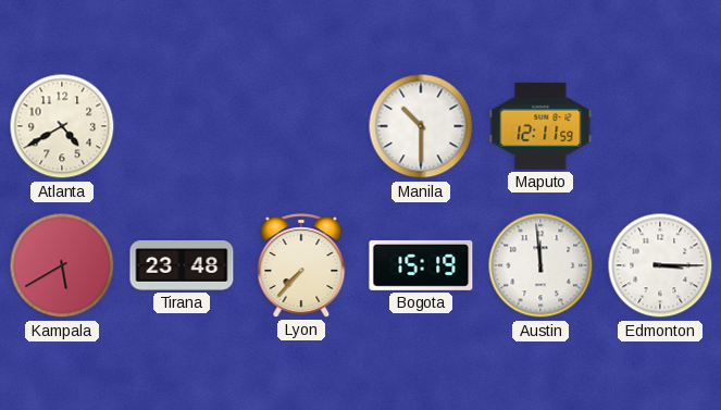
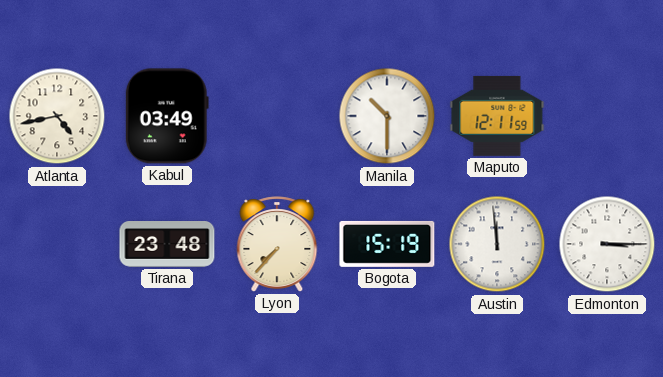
Atlanta: 4:40 -> 4:43 (57, 116)
Kabul: none -> 03:49 (167, 116)
Kampala: 5:40 -> none (62, 265)
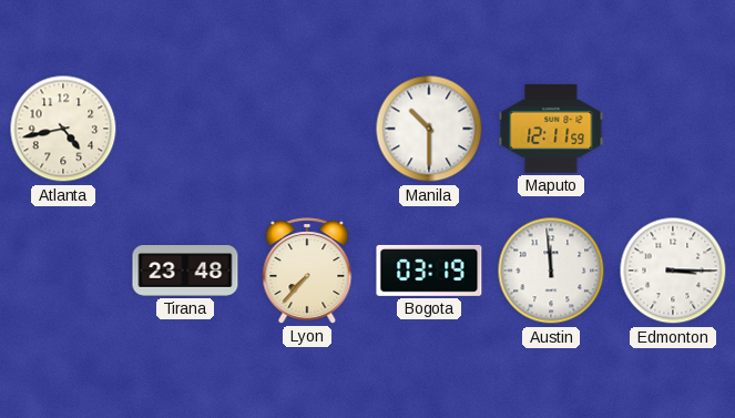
Kabul: 03:49 -> none (167, 116)
Bogota: 15:19 -> 03:19 (429, 271)
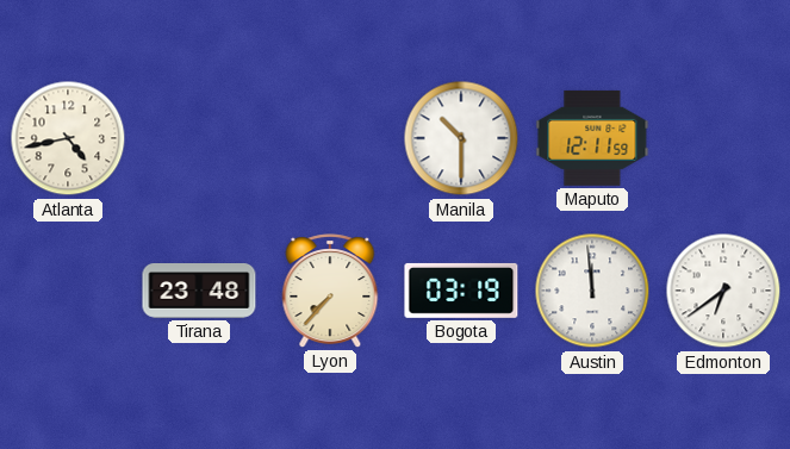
Edmonton: 3:15 -> 6:39 (723, 291)
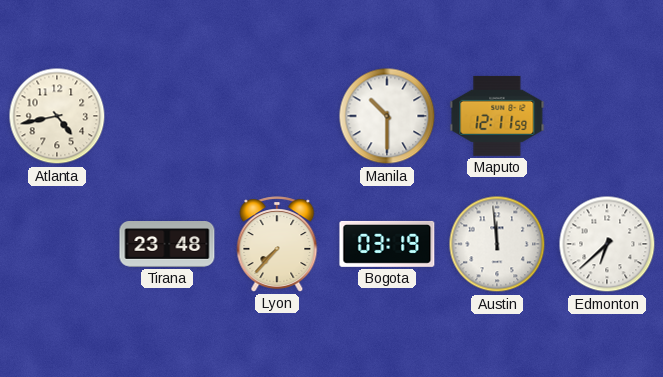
Edmonton: 6:39 -> 6:38 (607, 244)
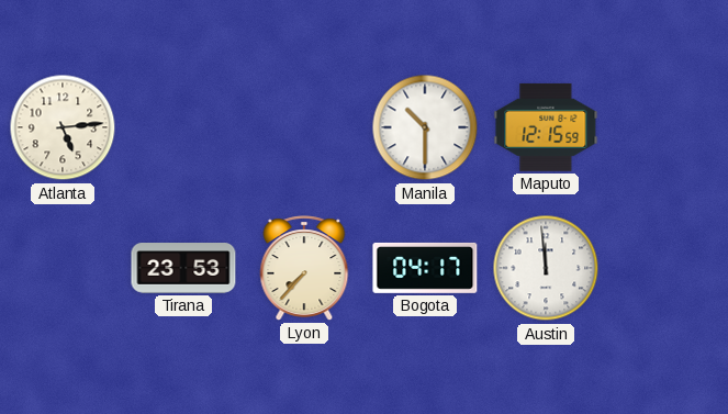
Atlanta: 4:43 -> 5:14 (63, 127)
Maputo: 12:11 -> 12:15 (546, 127)
Tirana: 23:48 -> 23:53 (183, 268)
Bogota: 03:19 -> 04:17 (425, 268)
Edmonton: 6:38 -> none (607, 244)
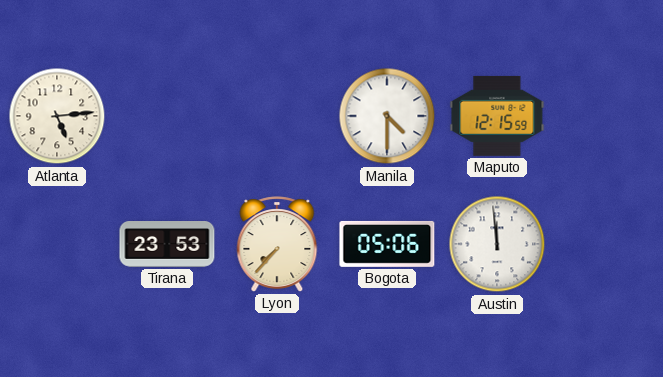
Manila: 10:30 -> 4:30 (387, 116)
Bogota: 04:17 -> 05:06 (387, 244)
